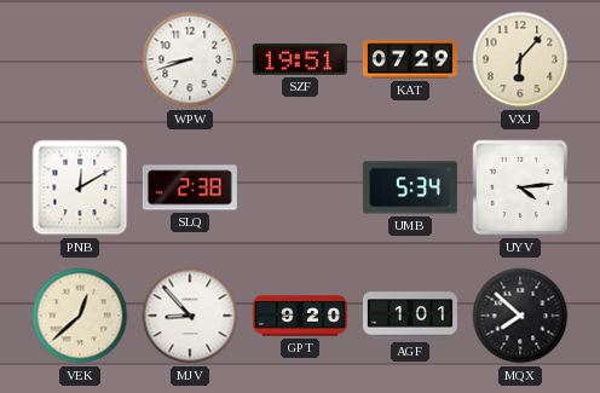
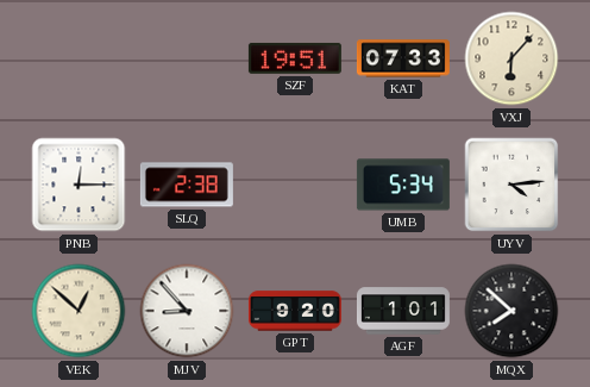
WPW: 8:42 -> none (190, 59)
KAT: 07:29 -> 07:33 (403, 58)
PNB: 12:10 -> 12:15 (79, 185)
VEK: 12:38 -> 12:52 (79, 311)
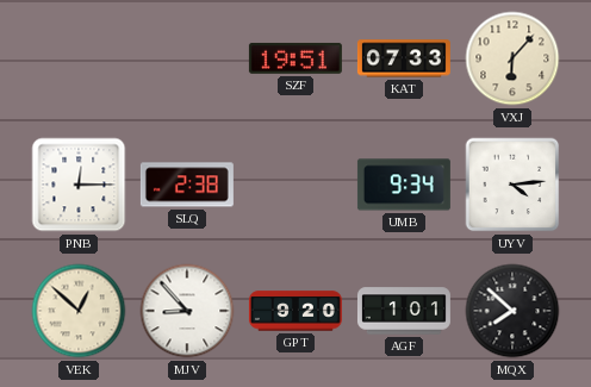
UMB: 5:34 -> 9:34 (404, 185)
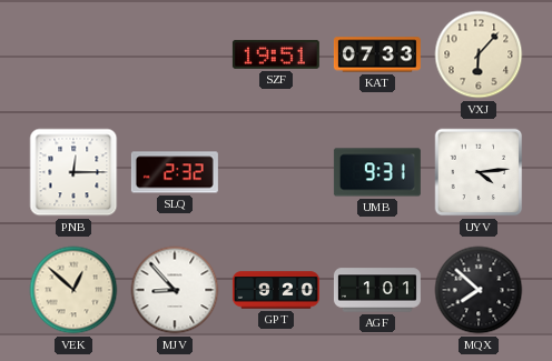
SLQ: 2:38 -> 2:32 (175, 172)
UMB: 9:34 -> 9:31 (377, 172)
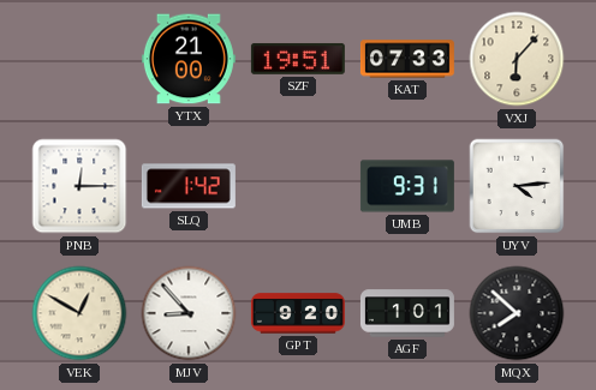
YTX: none -> 21:00 (189, 59)
SLQ: 2:32 -> 1:42 (189, 186)
VEK: 12:52 -> 12:50 (79, 313)
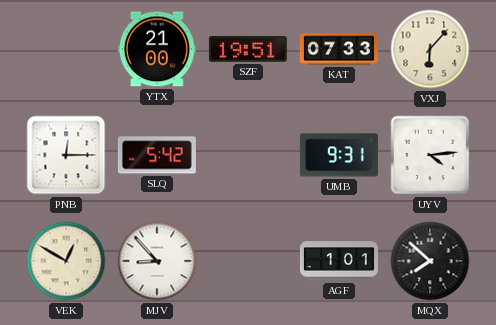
SLQ: 1:42 -> 5:42 (157, 155)
GPT: 9:20 -> none (298, 313)
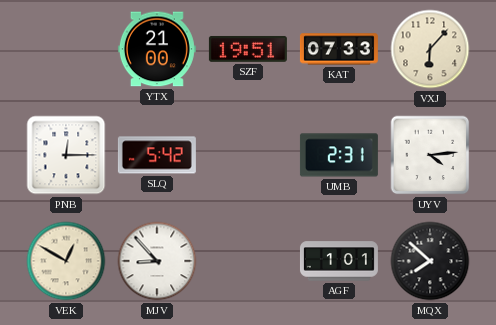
UMB: 9:31 -> 2:31 (339, 155)
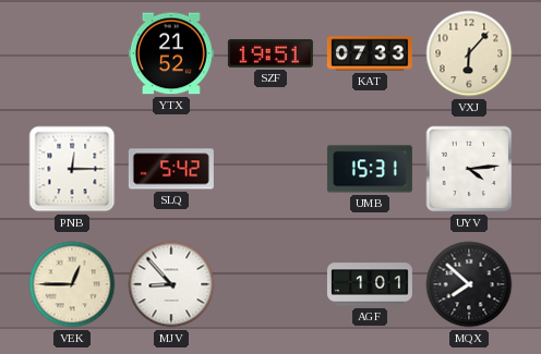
YTX: 21:00 -> 21:52 (171, 53)
UMB: 2:31 -> 15:31 (370, 169)
VEK: 12:50 -> 12:45 (72, 284)
